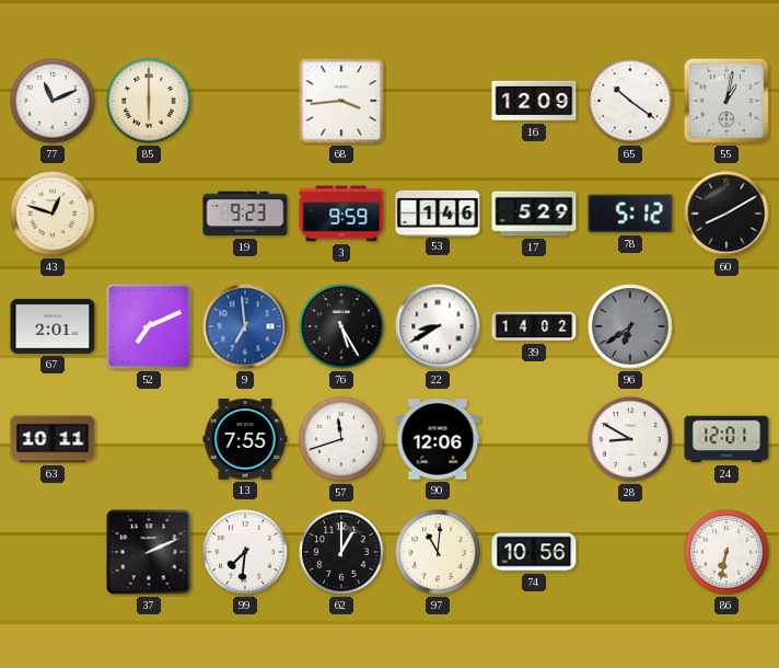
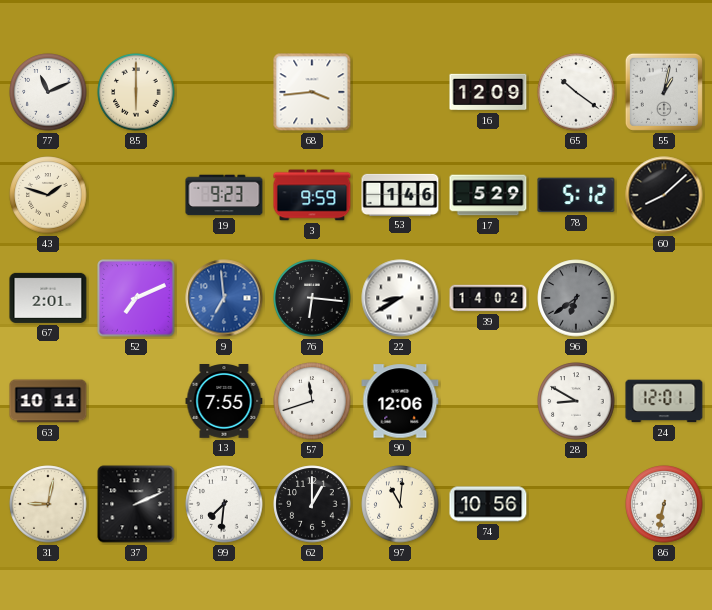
43: 12:48 -> 1:48 (48, 195)
60: 8:10 -> 8:08 (664, 195)
76: 5:25 -> 6:16 (312, 298)
31: none -> 9:02 (48, 504)
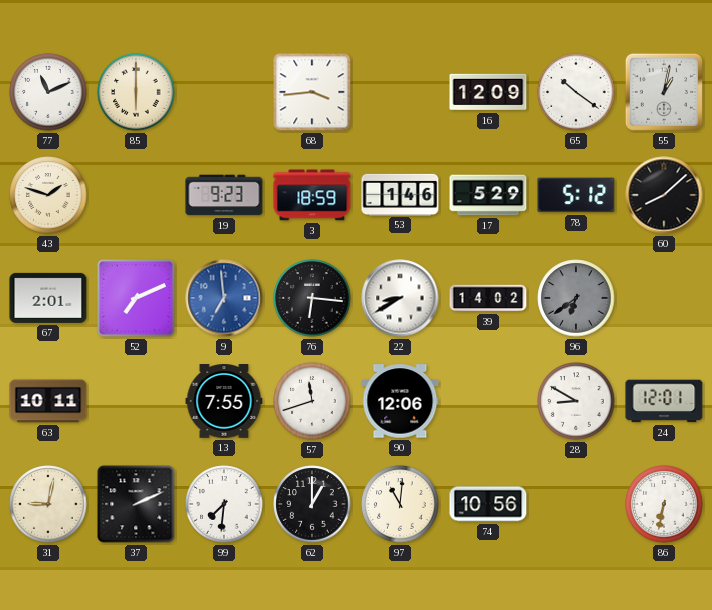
3: 9:59 -> 18:59 (312, 195)
